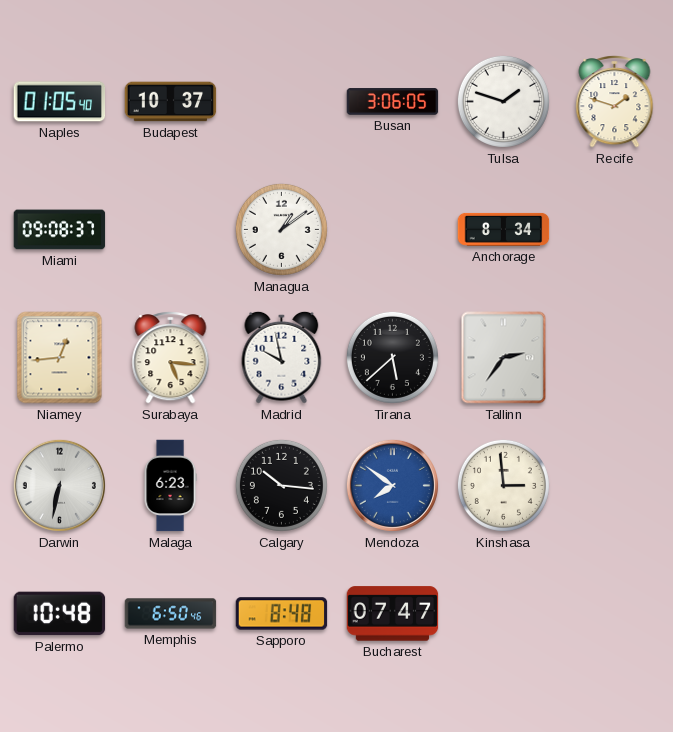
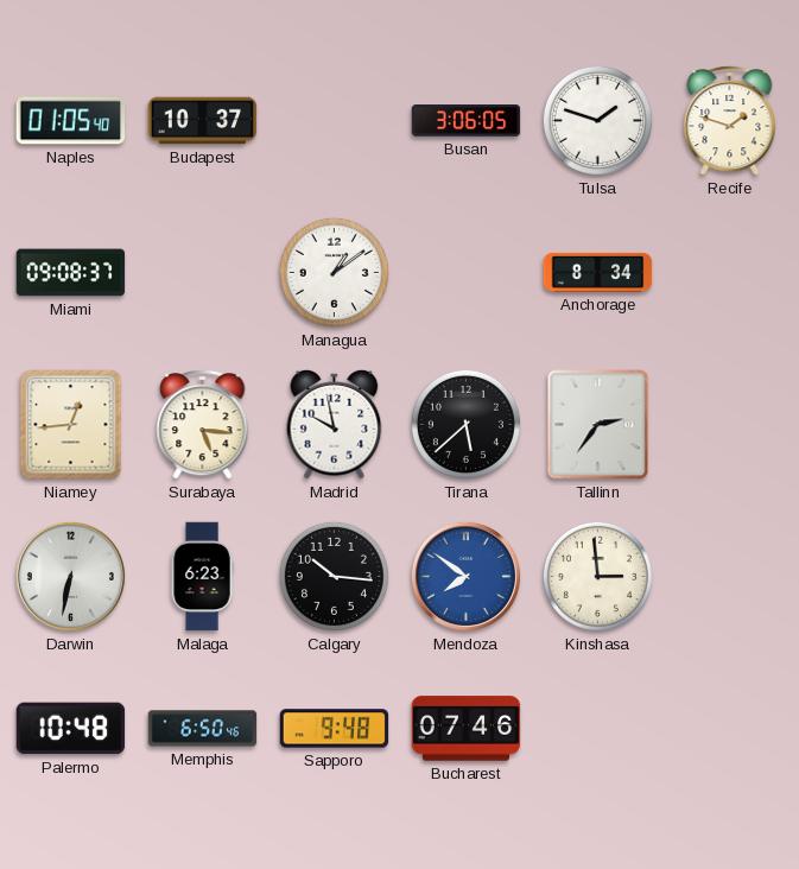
Sapporo: 8:48 -> 9:48 (335, 729)
Bucharest: 07:47 -> 07:46 (467, 729)
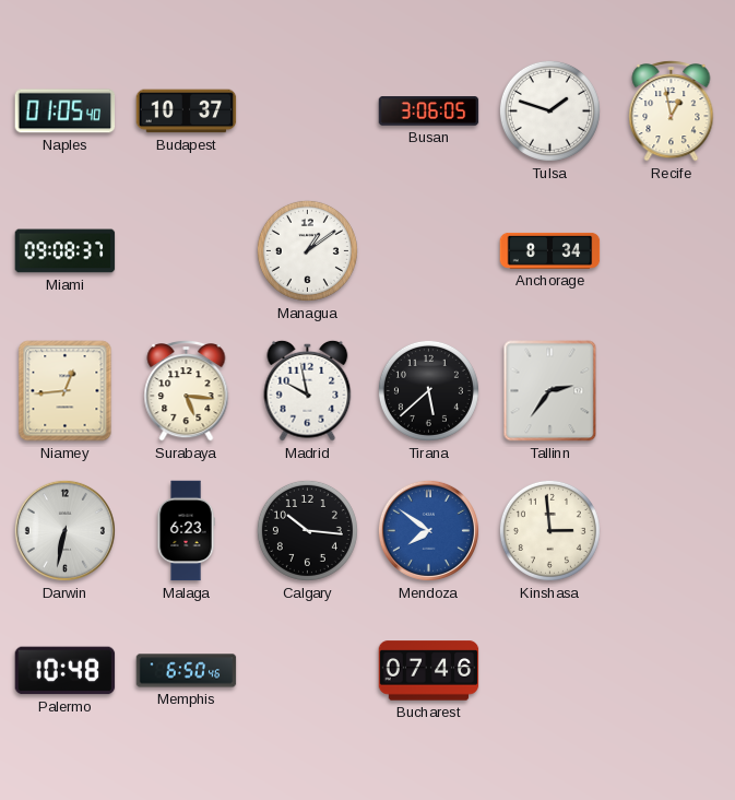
Recife: 1:48 -> 12:58 (672, 110)
Sapporo: 9:48 -> none (335, 729)
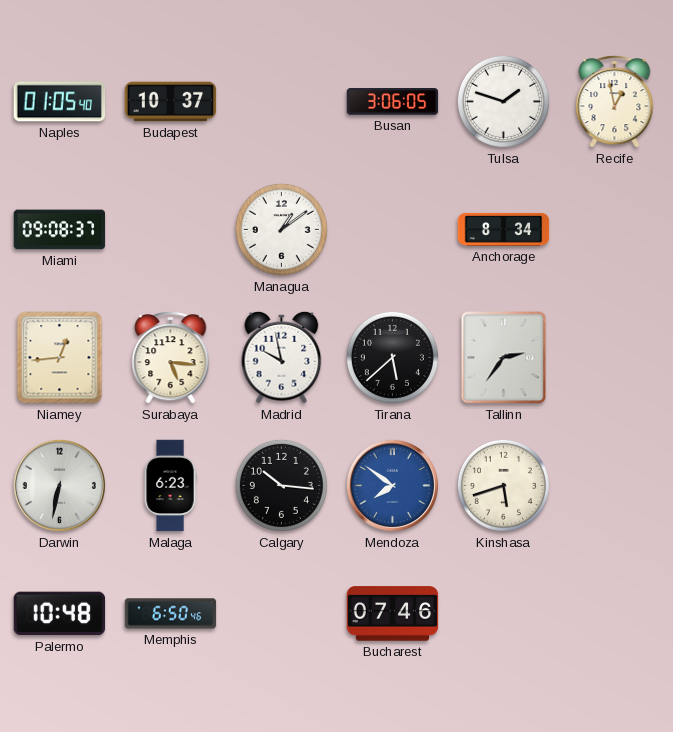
Kinshasa: 2:59 -> 5:42 (503, 485)
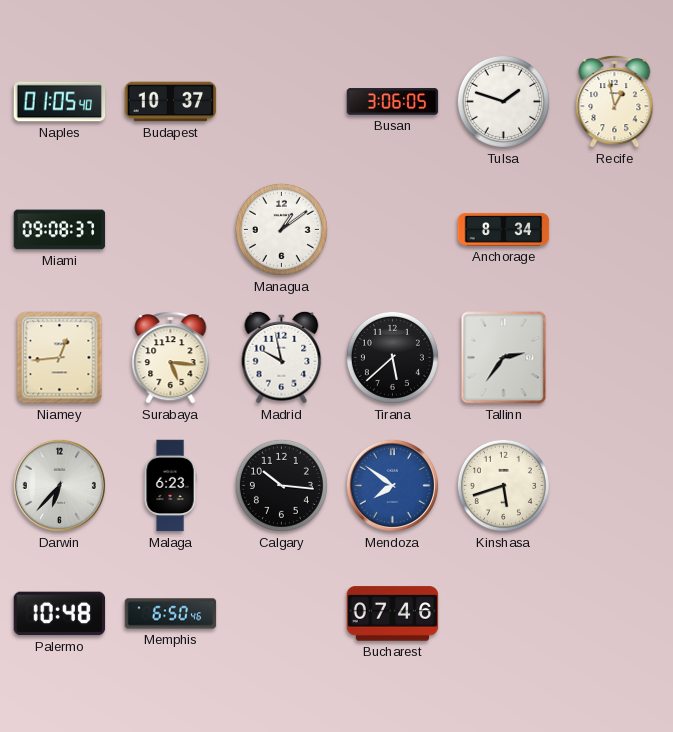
Darwin: 6:32 -> 6:37 (59, 485)
